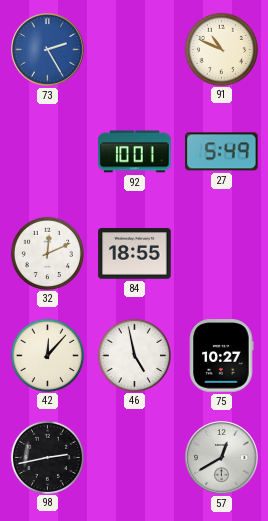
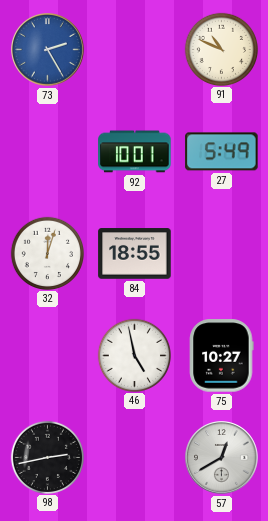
32: 12:11 -> 12:03 (47, 253)
42: 12:07 -> none (47, 355)
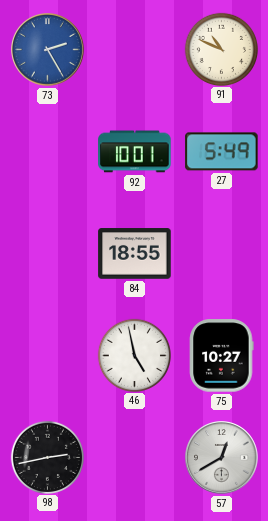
32: 12:03 -> none (47, 253)
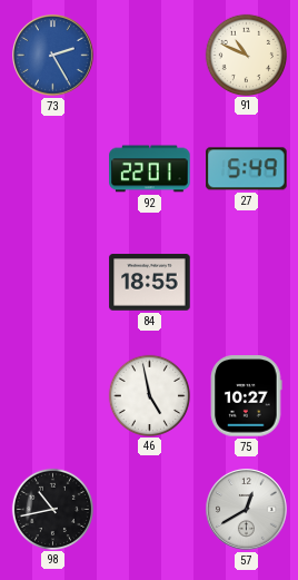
92: 10:01 -> 22:01 (150, 169)
98: 2:43 -> 10:43 (52, 509)
